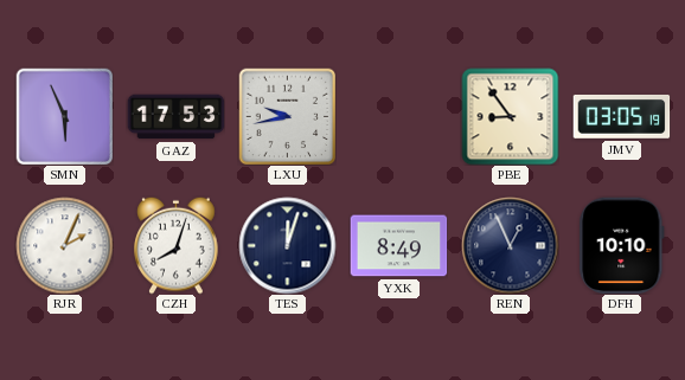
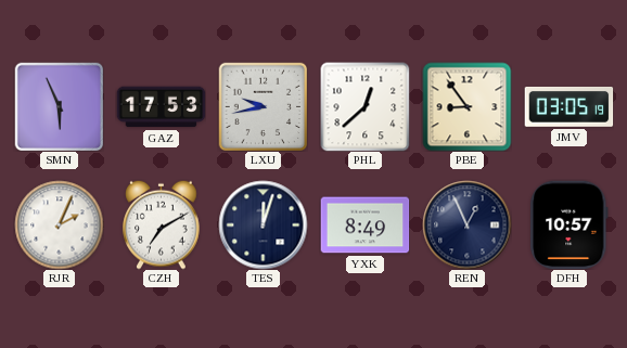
PHL: none -> 12:38 (364, 106)
CZH: 8:03 -> 7:10 (162, 224)
DFH: 10:10 -> 10:57 (570, 224)
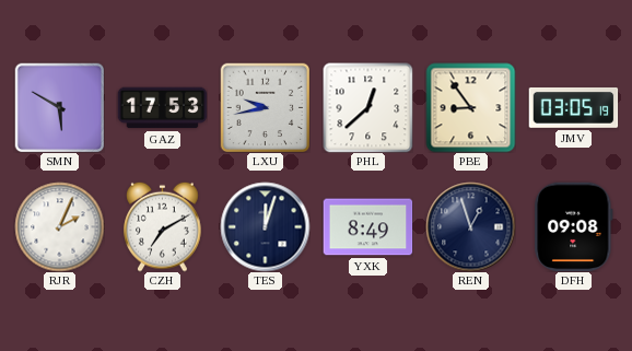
SMN: 5:56 -> 5:50 (59, 107)
REN: 12:56 -> 12:57 (470, 226)
DFH: 10:57 -> 09:08 (574, 226)
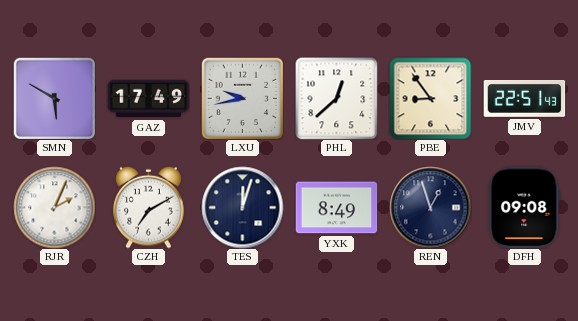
GAZ: 17:53 -> 17:49 (148, 99)
JMV: 03:05 -> 22:51 (524, 98)
